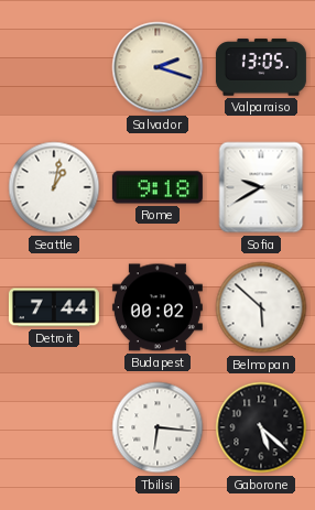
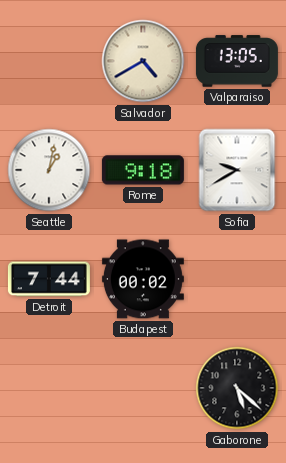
Salvador: 2:18 -> 4:40 (143, 61)
Belmopan: 5:52 -> none (261, 307)
Tbilisi: 6:16 -> none (157, 427)
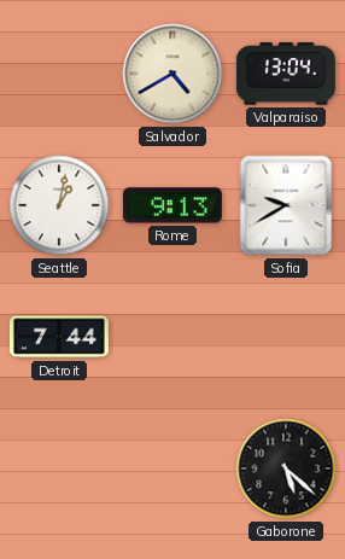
Valparaiso: 13:05 -> 13:04 (286, 74)
Rome: 9:18 -> 9:13 (172, 205)
Budapest: 00:02 -> none (143, 279)
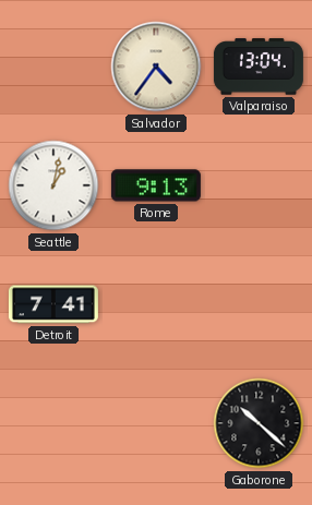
Salvador: 4:40 -> 4:36 (156, 67)
Sofia: 9:40 -> none (286, 205)
Detroit: 7:44 -> 7:41 (53, 304)
Gaborone: 5:22 -> 10:22 (259, 423)
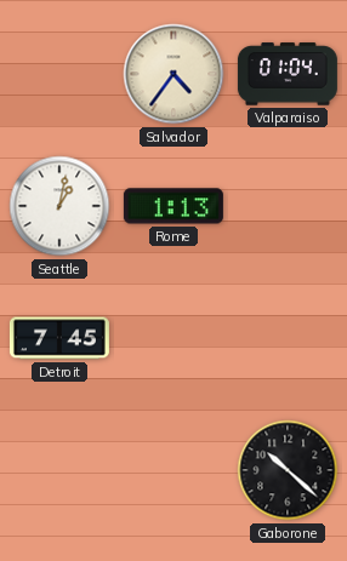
Valparaiso: 13:04 -> 01:04 (288, 74)
Rome: 9:13 -> 1:13 (173, 206)
Detroit: 7:41 -> 7:45 (59, 338)
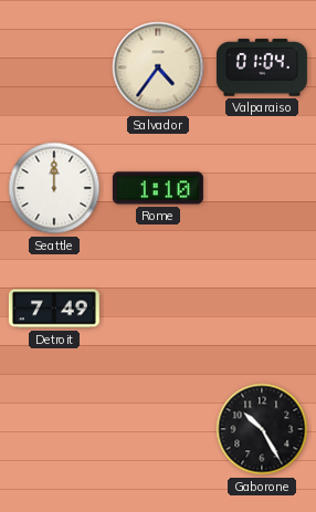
Seattle: 1:02 -> 12:00 (54, 188)
Rome: 1:13 -> 1:10 (158, 188)
Detroit: 7:45 -> 7:49 (54, 309)
Gaborone: 10:22 -> 10:25 (262, 429)
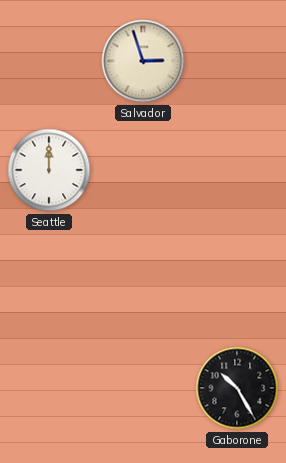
Salvador: 4:36 -> 2:57 (143, 61)
Valparaiso: 01:04 -> none (262, 67)
Rome: 1:10 -> none (158, 188)
Detroit: 7:49 -> none (54, 309)
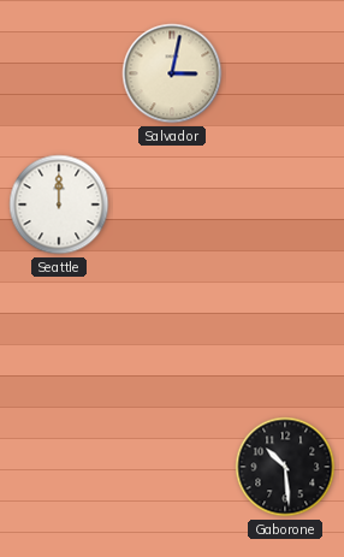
Salvador: 2:57 -> 3:02 (172, 73)
Gaborone: 10:25 -> 10:29 (285, 467)
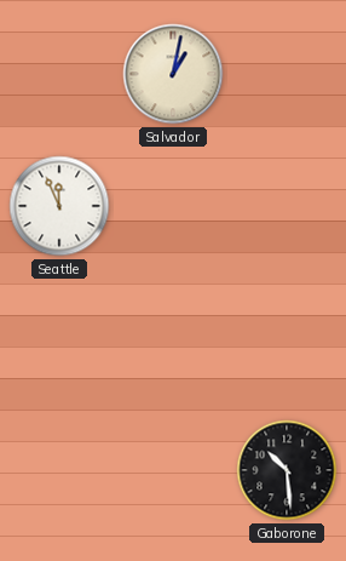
Salvador: 3:02 -> 1:02 (173, 74)
Seattle: 12:00 -> 11:56 (59, 206)
